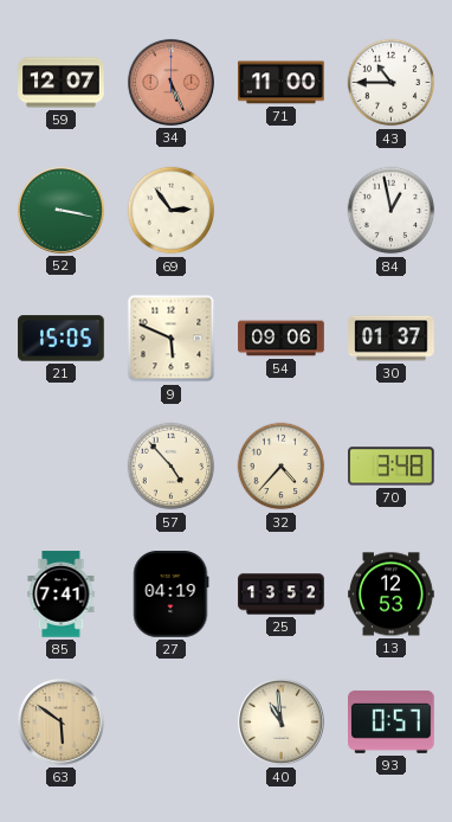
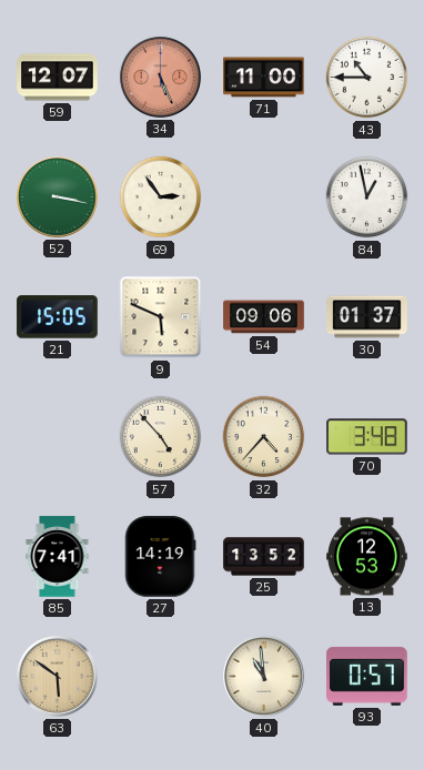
27: 04:19 -> 14:19 (161, 557)
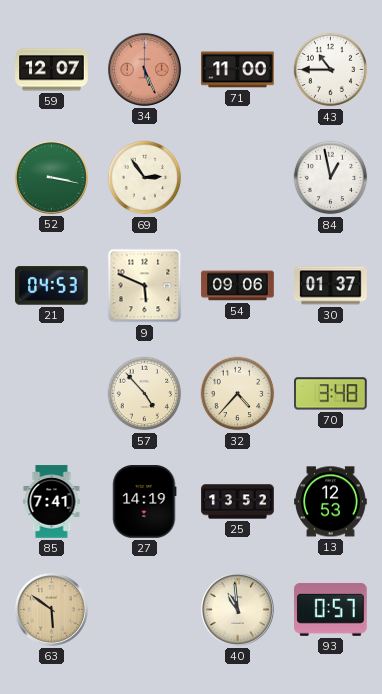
21: 15:05 -> 04:53 (52, 286)
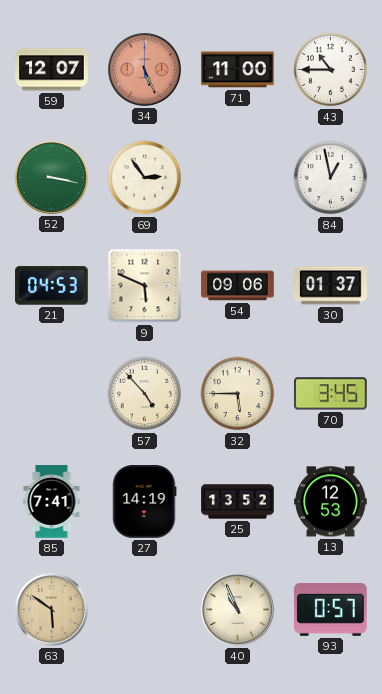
32: 4:37 -> 5:45 (238, 394)
70: 3:48 -> 3:45 (331, 394)
40: 10:59 -> 10:56 (237, 609)
